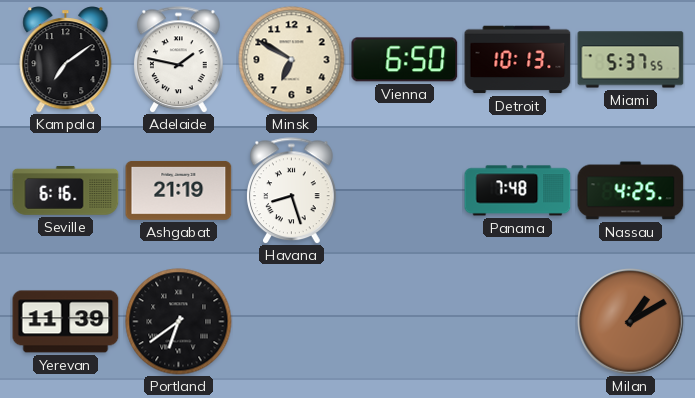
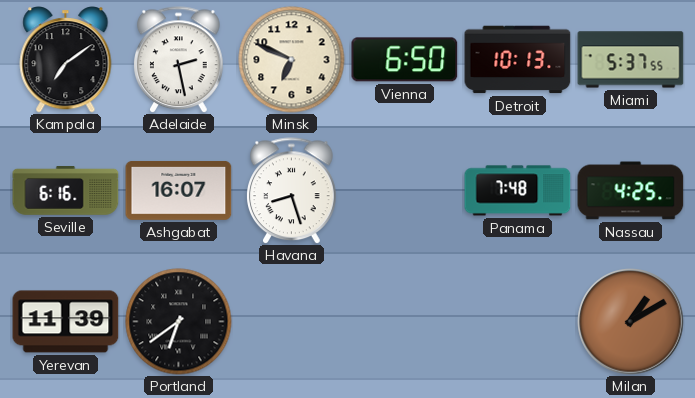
Adelaide: 1:47 -> 2:28 (179, 60)
Minsk: 6:50 -> 6:49 (292, 60)
Ashgabat: 21:19 -> 16:07 (179, 190)
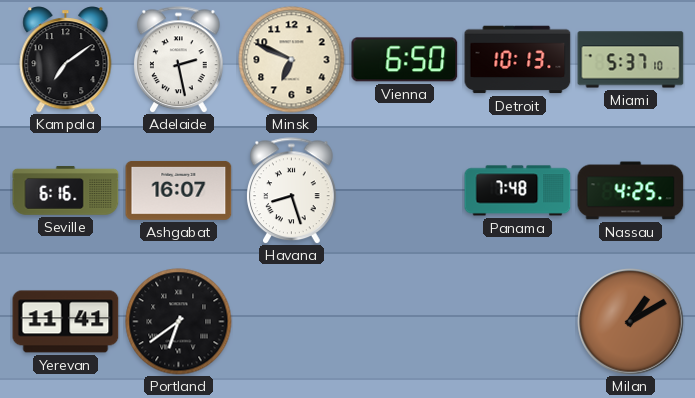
Miami: 5:37:55 -> 5:37:10 (631, 60)
Yerevan: 11:39 -> 11:41 (66, 322)
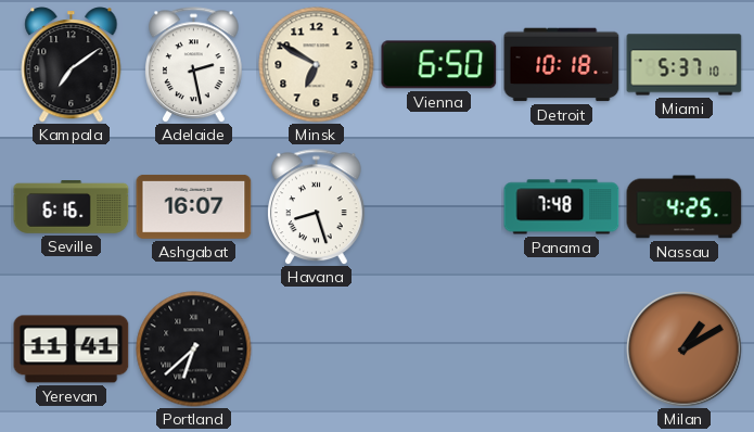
Minsk: 6:49 -> 6:50 (317, 65)
Detroit: 10:13 -> 10:18 (562, 65)
Portland: 6:39 -> 6:38 (194, 350)
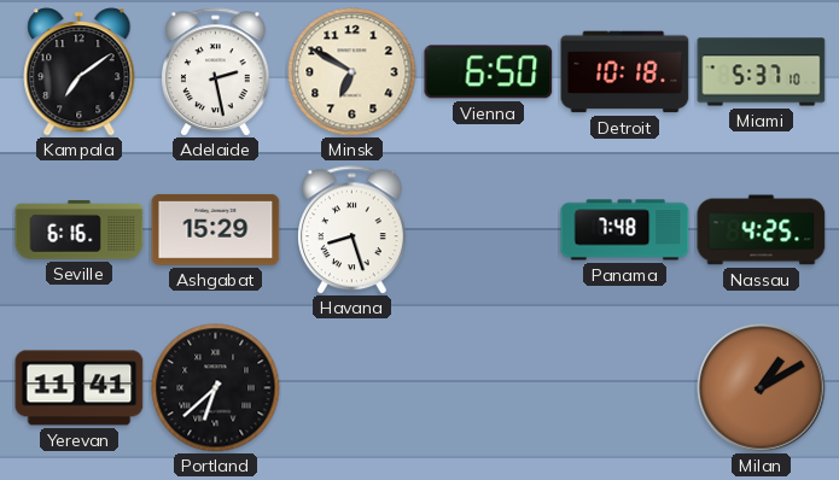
Ashgabat: 16:07 -> 15:29 (216, 229)
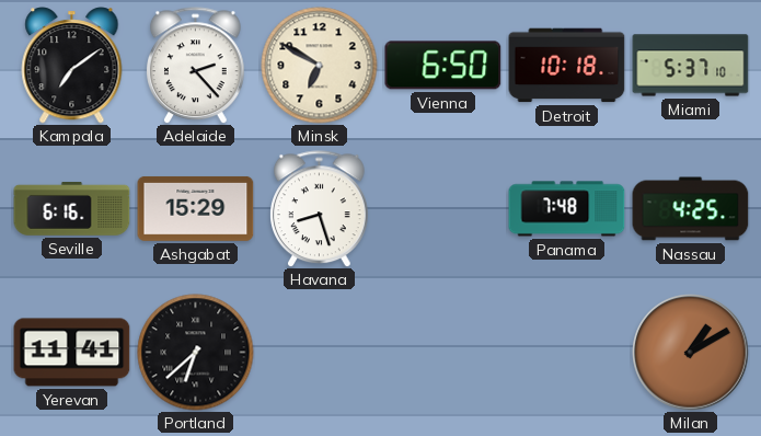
Adelaide: 2:28 -> 2:23 (196, 66)
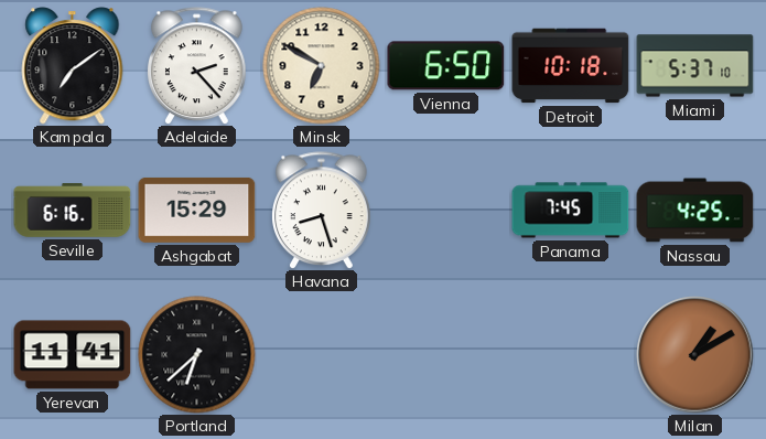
Panama: 7:48 -> 7:45 (571, 211)
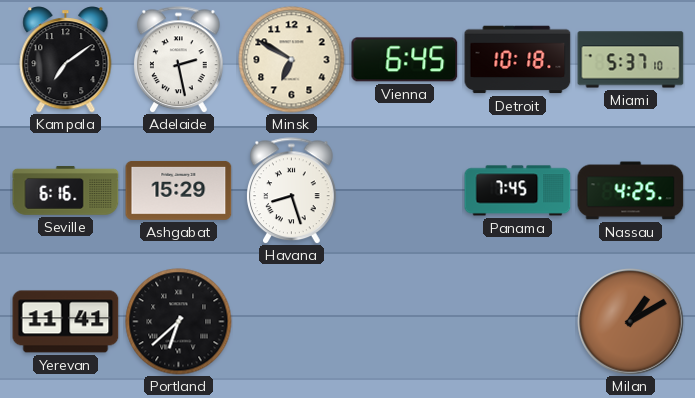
Adelaide: 2:23 -> 2:28 (179, 60)
Vienna: 6:50 -> 6:45 (405, 60)
